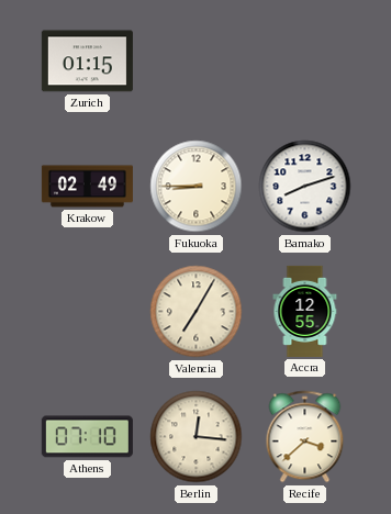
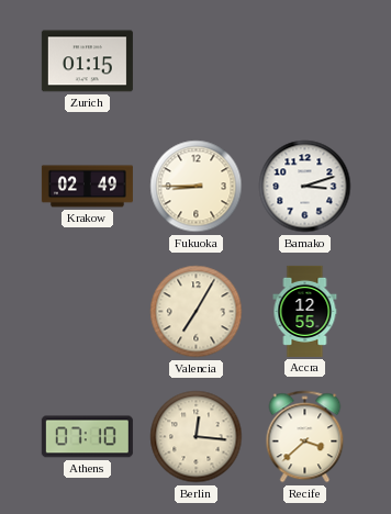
Bamako: 8:12 -> 3:12 (305, 187)
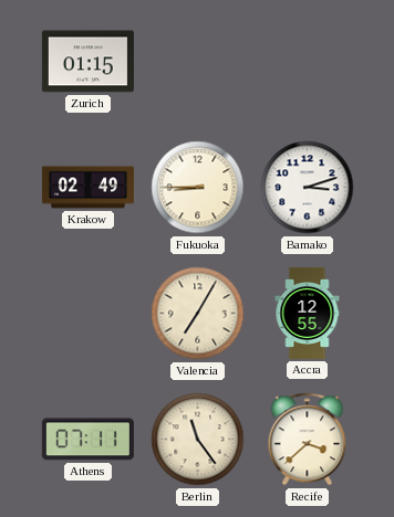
Athens: 07:10 -> 07:11 (87, 440)
Berlin: 12:16 -> 11:24 (198, 440)
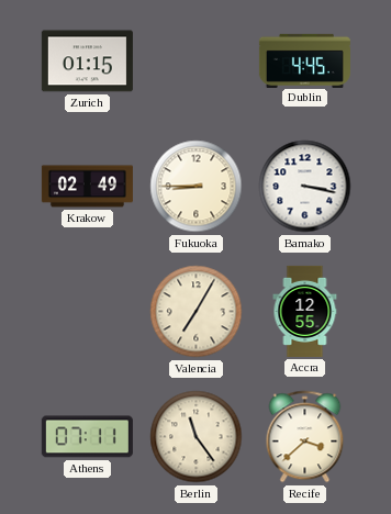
Dublin: none -> 4:45 (304, 60)
Bamako: 3:12 -> 3:17 (305, 187)
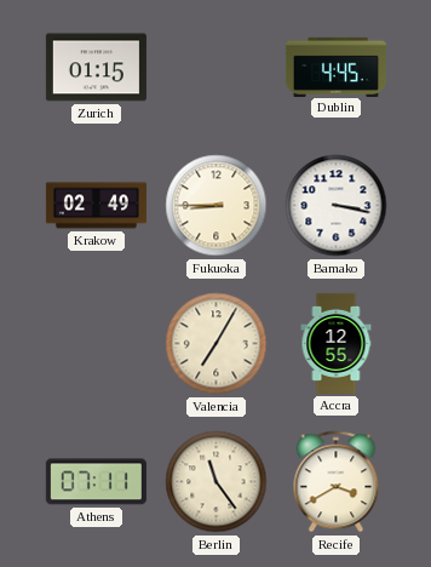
Recife: 3:38 -> 3:40 (337, 482)
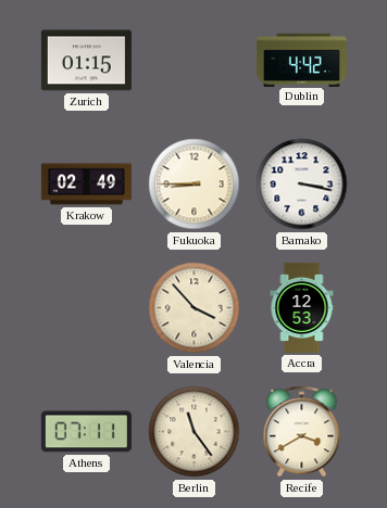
Dublin: 4:45 -> 4:42 (301, 60)
Valencia: 7:05 -> 3:53 (195, 308)
Accra: 12:55 -> 12:53 (302, 307)
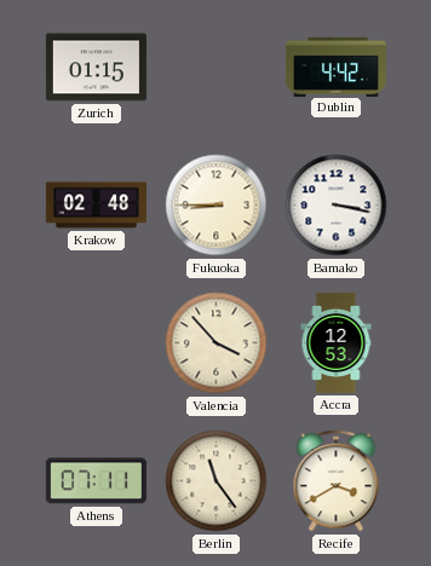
Krakow: 02:49 -> 02:48 (96, 206)
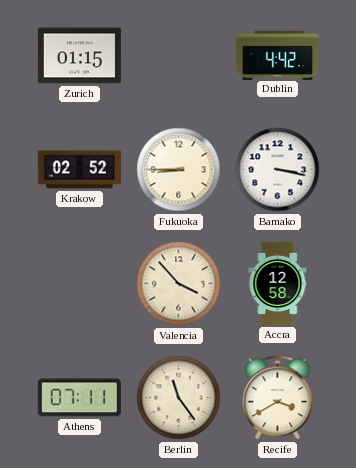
Krakow: 02:48 -> 02:52 (79, 170)
Accra: 12:53 -> 12:58 (278, 283)
